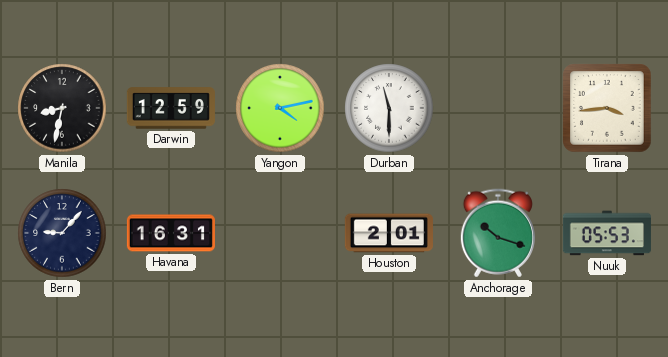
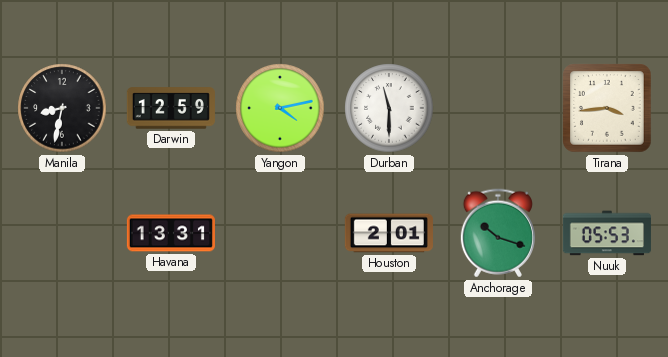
Bern: 9:07 -> none (62, 233)
Havana: 16:31 -> 13:31 (171, 233)
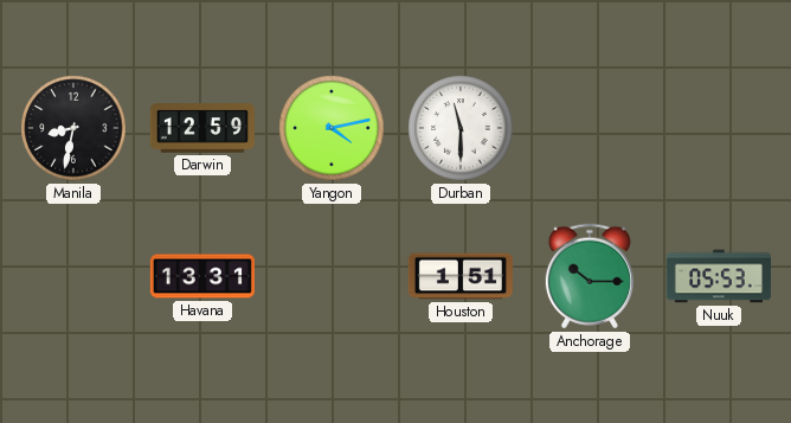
Tirana: 3:44 -> none (607, 108)
Houston: 2:01 -> 1:51 (461, 276)
Anchorage: 10:18 -> 10:15 (590, 276)
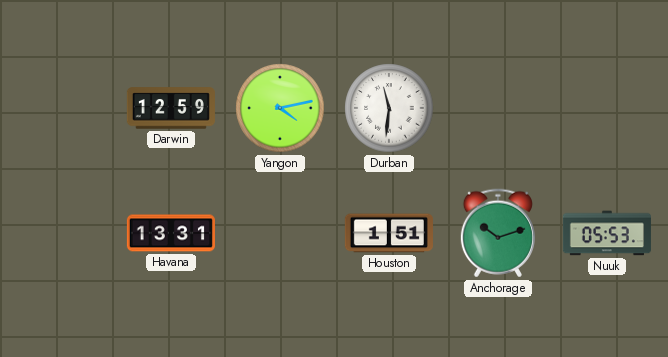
Manila: 8:32 -> none (73, 128)
Durban: 11:30 -> 11:31 (389, 108)
Anchorage: 10:15 -> 10:12 (498, 233)
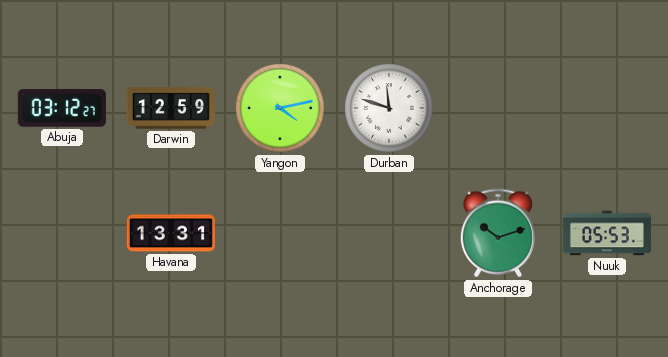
Abuja: none -> 03:12 (62, 108)
Durban: 11:31 -> 11:48 (389, 108)
Houston: 1:51 -> none (389, 233)
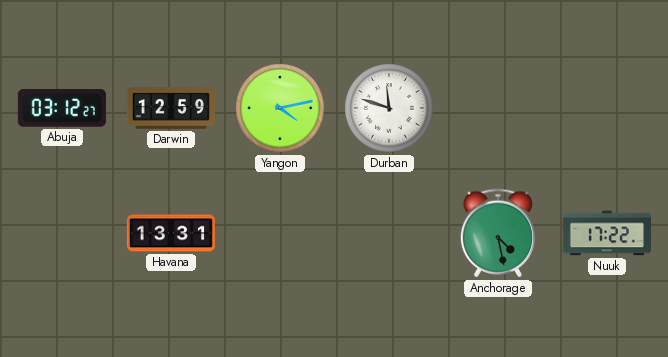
Anchorage: 10:12 -> 4:28 (498, 233)
Nuuk: 05:53 -> 17:22 (607, 233)
